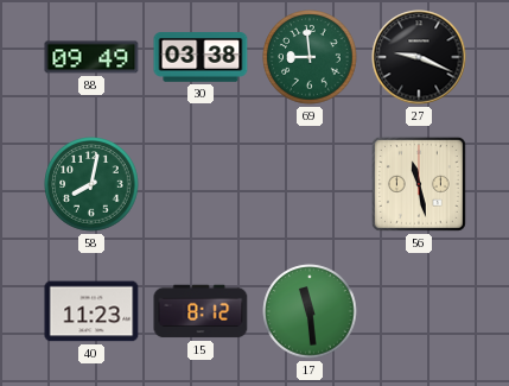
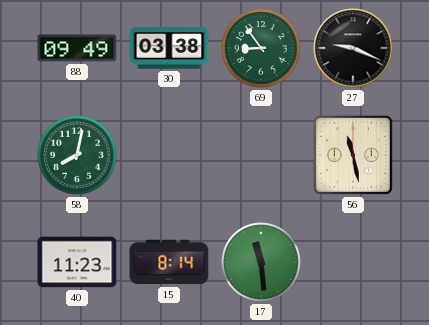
69: 8:59 -> 8:54 (261, 48)
15: 8:12 -> 8:14 (169, 262)
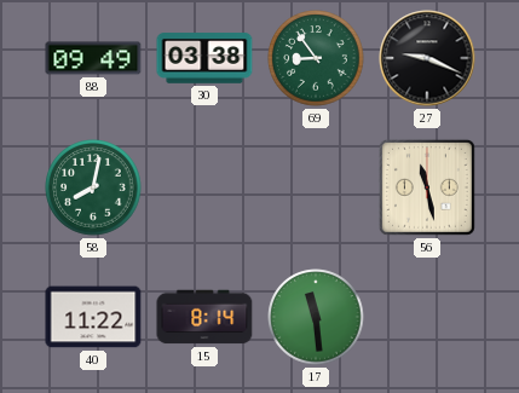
40: 11:23 -> 11:22 (93, 317)
